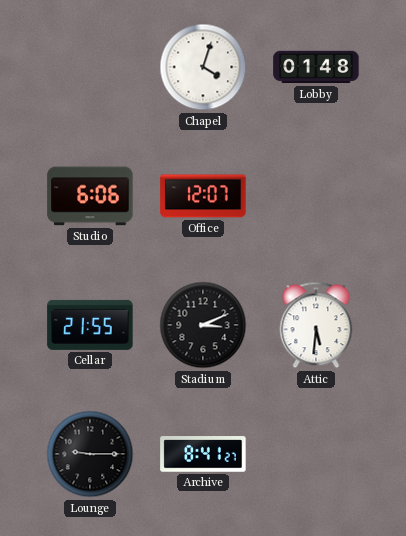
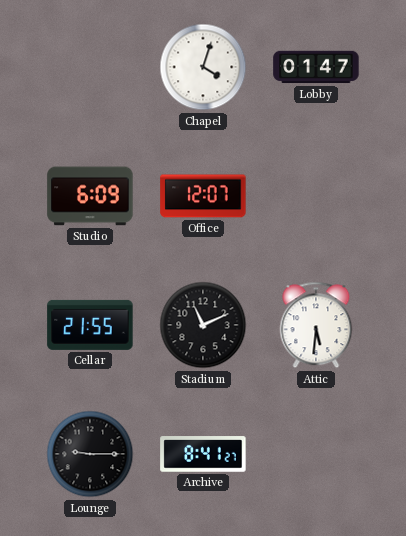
Lobby: 01:48 -> 01:47 (316, 67)
Studio: 6:06 -> 6:09 (90, 196)
Stadium: 3:11 -> 11:11 (203, 325)
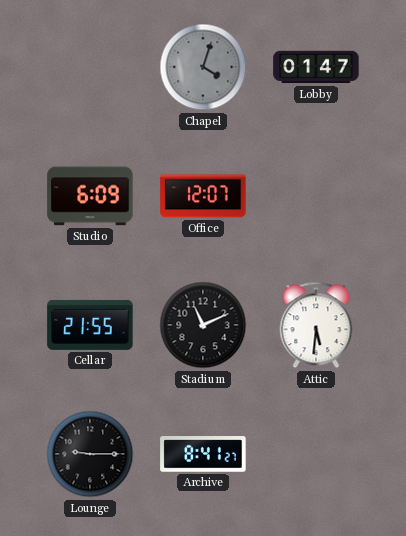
Chapel dial: white -> grey (203, 67)
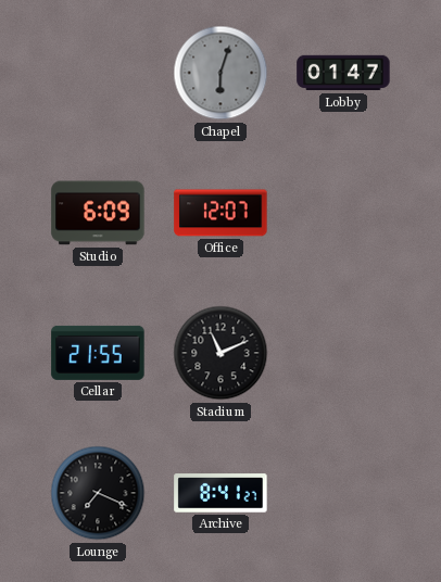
Chapel: 4:03 -> 6:03 (220, 73)
Attic: 5:31 -> none (316, 325)
Lounge: 9:15 -> 7:19 (98, 493)
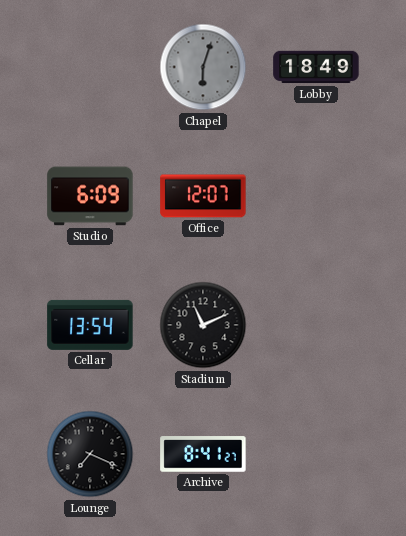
Lobby: 01:47 -> 18:49 (316, 67)
Cellar: 21:55 -> 13:54 (90, 325)
